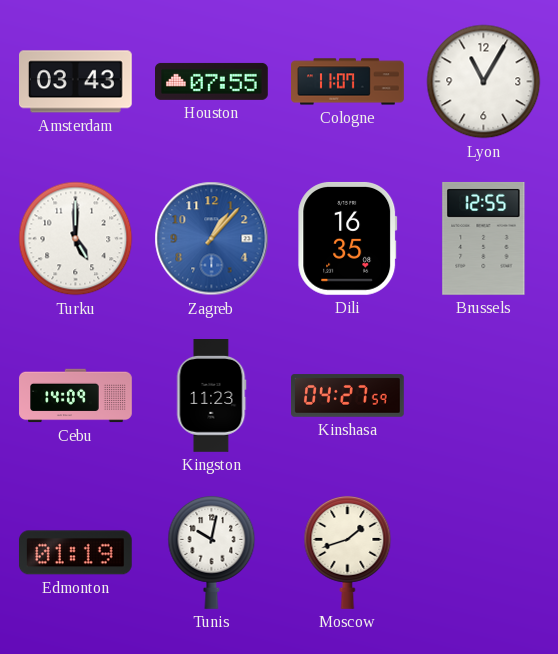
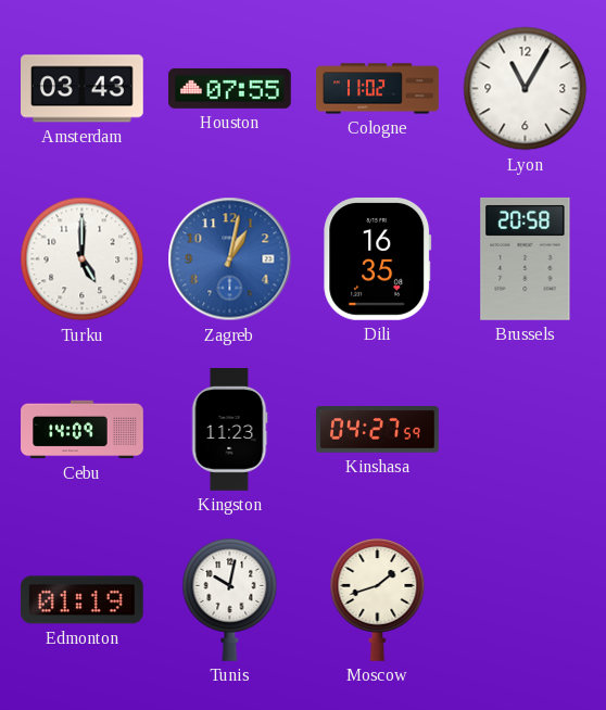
Cologne: 11:07 -> 11:02 (378, 89)
Zagreb: 1:07 -> 1:02 (230, 259)
Brussels: 12:55 -> 20:58 (526, 258)
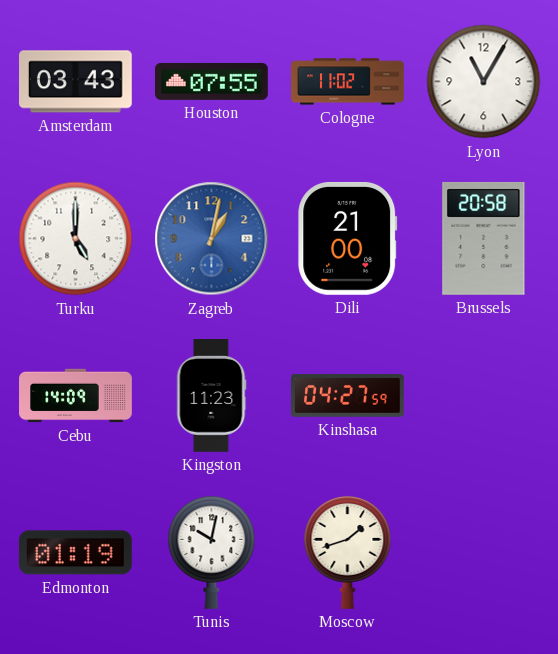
Dili: 16:35 -> 21:00 (348, 238)
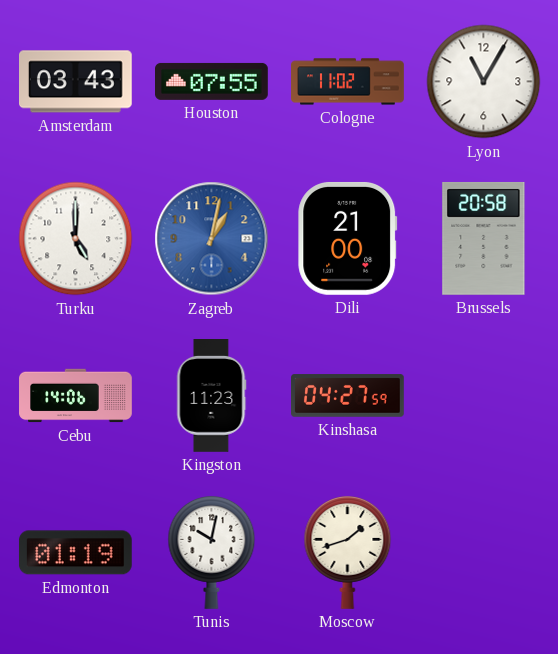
Cebu: 14:09 -> 14:06 (76, 396)
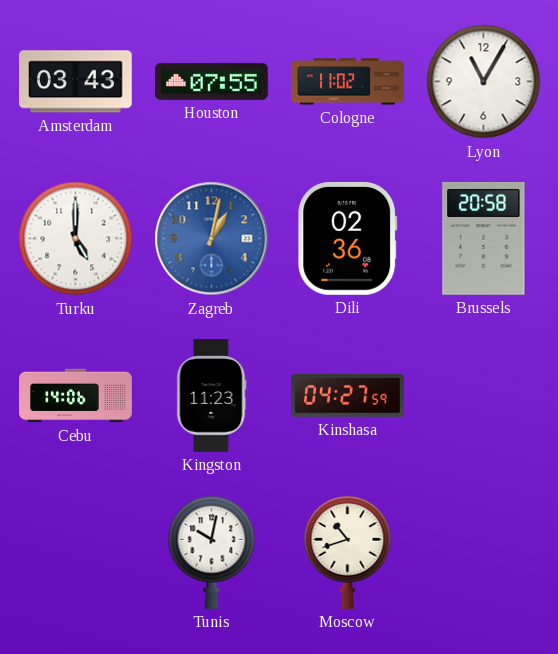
Dili: 21:00 -> 02:36 (348, 238)
Edmonton: 01:19 -> none (75, 553)
Moscow: 1:42 -> 10:42 (348, 552)
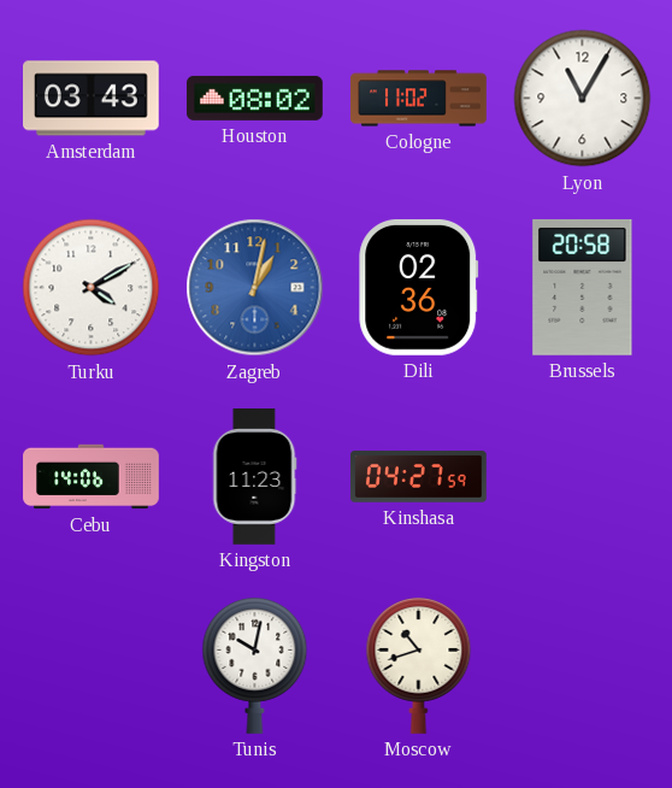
Houston: 07:55 -> 08:02 (255, 98)
Turku: 5:00 -> 4:10 (92, 288)
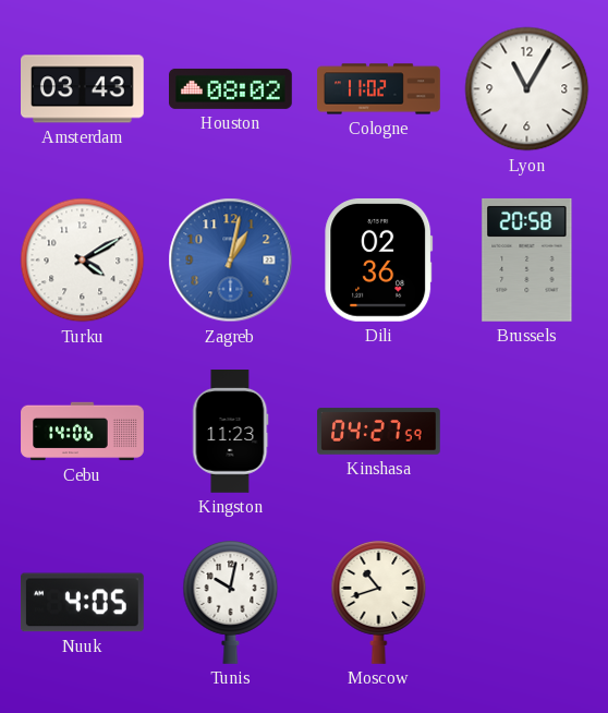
Nuuk: none -> 4:05 (82, 603)
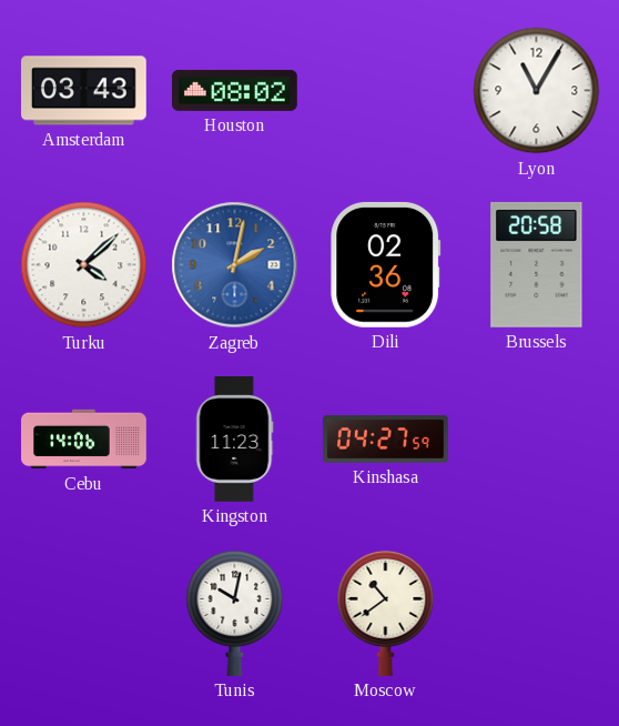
Cologne: 11:02 -> none (379, 89)
Turku: 4:10 -> 4:08 (84, 265)
Zagreb: 1:02 -> 2:02 (235, 265)
Nuuk: 4:05 -> none (82, 603)
Moscow: 10:42 -> 10:39 (386, 613)
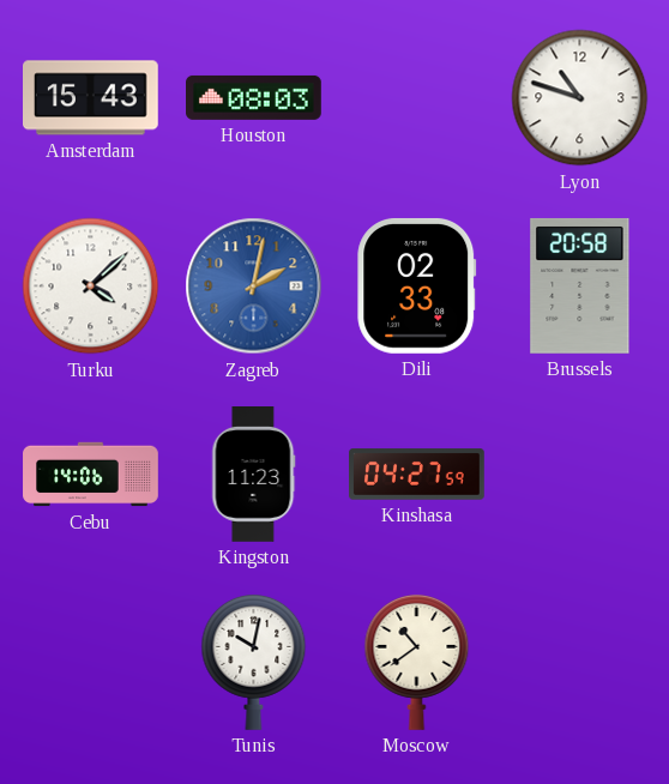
Amsterdam: 03:43 -> 15:43 (91, 98)
Houston: 08:02 -> 08:03 (254, 97)
Lyon: 11:05 -> 10:48 (580, 98)
Dili: 02:36 -> 02:33 (417, 285)
